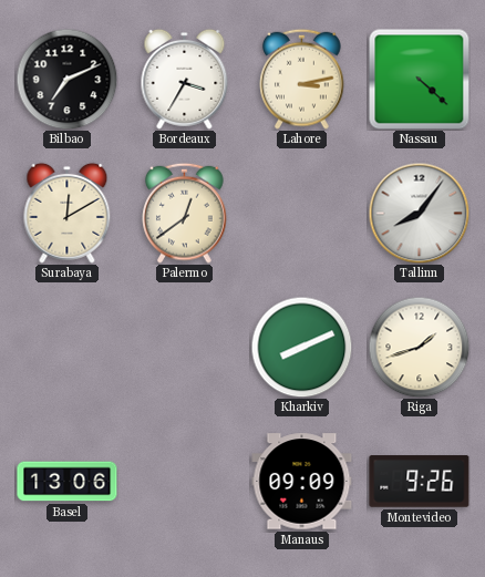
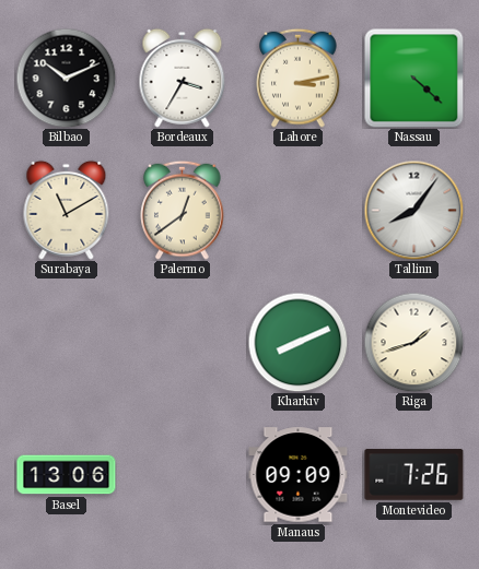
Bilbao: 7:11 -> 10:11 (66, 78)
Surabaya: 12:10 -> 11:10 (67, 210)
Montevideo: 9:26 -> 7:26 (414, 475)
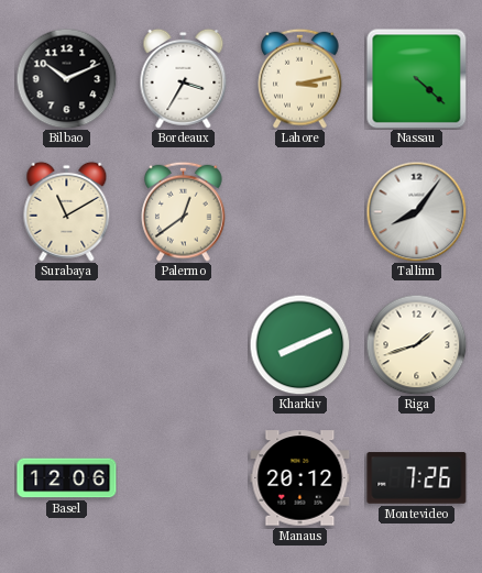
Basel: 13:06 -> 12:06 (67, 478)
Manaus: 09:09 -> 20:12 (300, 478)
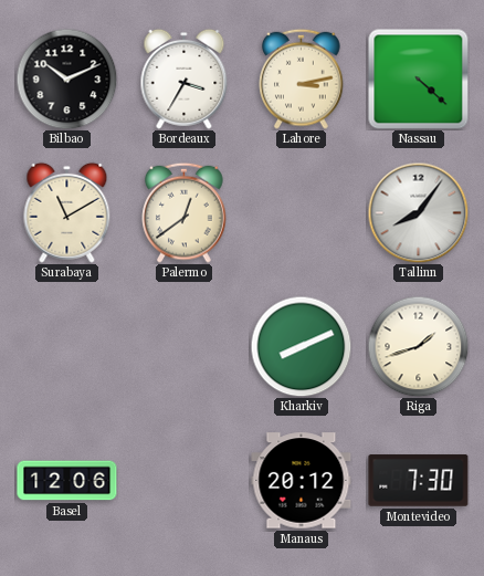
Montevideo: 7:26 -> 7:30 (419, 481)
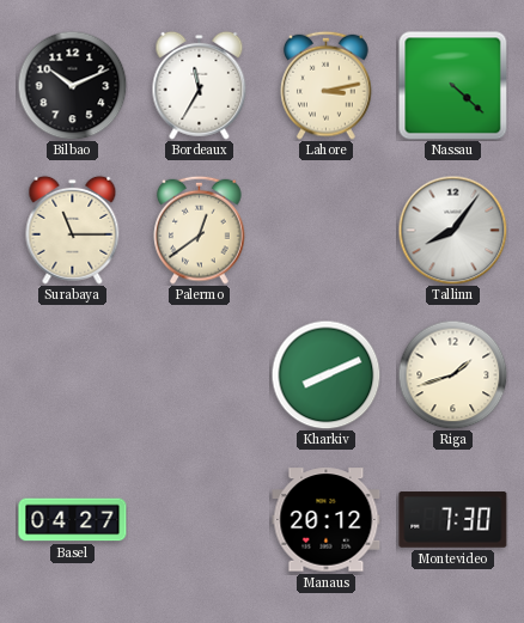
Bordeaux: 3:35 -> 11:35 (200, 85)
Surabaya: 11:10 -> 11:15 (73, 230)
Basel: 12:06 -> 04:27 (73, 520)
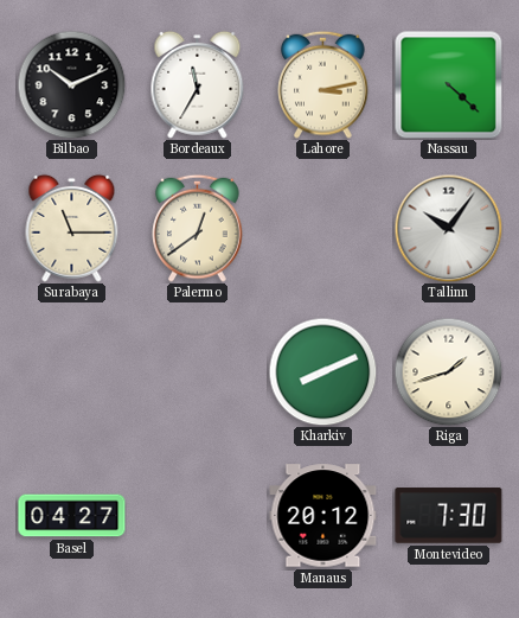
Tallinn: 8:06 -> 10:06 (448, 228)
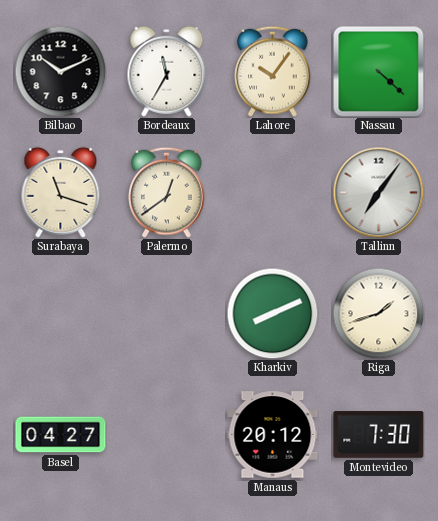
Lahore: 3:13 -> 10:06 (273, 71)
Surabaya: 11:15 -> 11:18 (61, 192)
Tallinn: 10:06 -> 7:06 (378, 192)
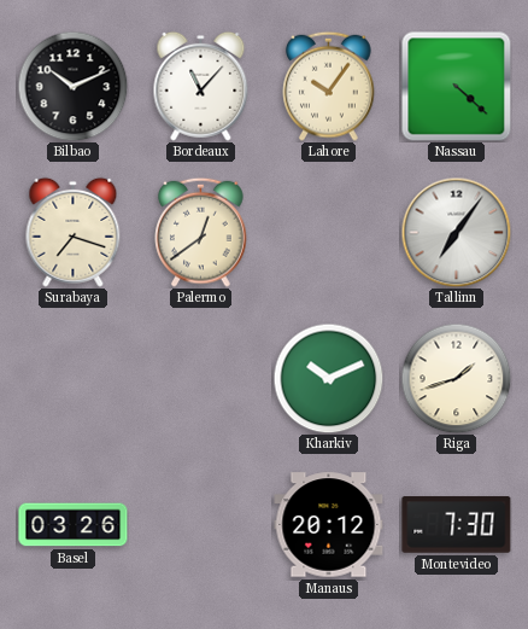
Bordeaux: 11:35 -> 11:07 (201, 86)
Surabaya: 11:18 -> 7:18 (74, 232)
Kharkiv: 8:11 -> 10:11 (328, 378)
Basel: 04:27 -> 03:26 (74, 525)
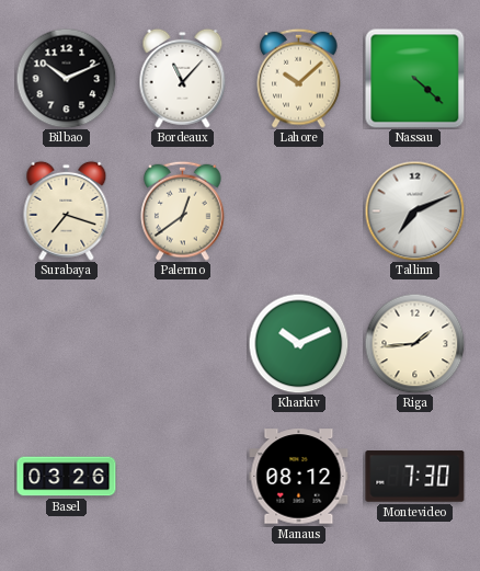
Lahore: 10:06 -> 10:08 (299, 78)
Tallinn: 7:06 -> 7:11 (414, 210)
Riga: 1:42 -> 1:44 (414, 343)
Manaus: 20:12 -> 08:12 (299, 477)
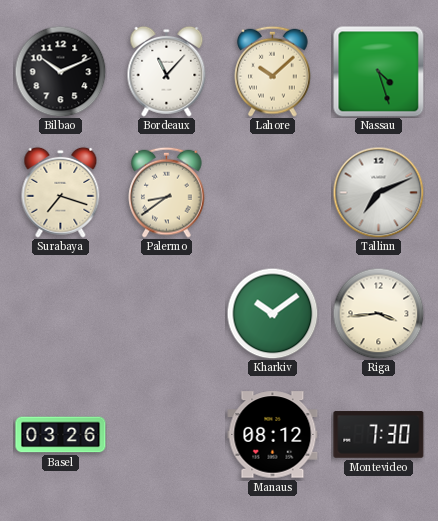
Nassau: 4:22 -> 4:27 (378, 71)
Palermo: 12:39 -> 8:39 (167, 192)
Kharkiv: 10:11 -> 10:09 (272, 313)
Riga: 1:44 -> 3:44 (378, 313)
